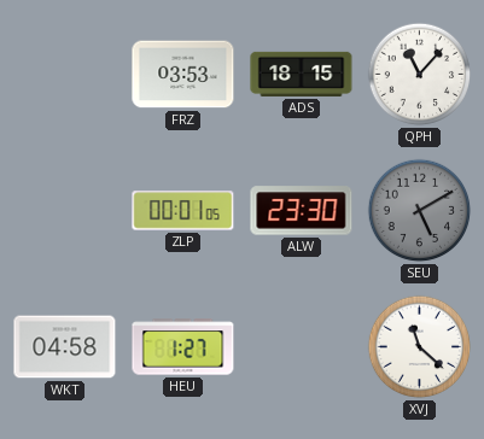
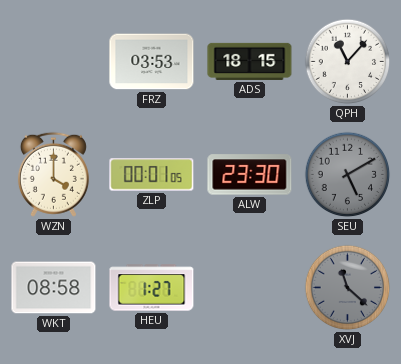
WZN: none -> 4:00 (53, 174)
WKT: 04:58 -> 08:58 (54, 288)
XVJ dial: white -> grey (348, 288)
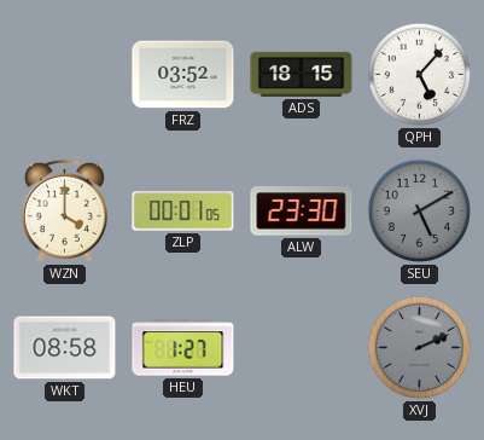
FRZ: 03:53 -> 03:52 (183, 75)
QPH: 11:07 -> 5:07 (420, 75)
XVJ: 11:22 -> 2:11 (420, 348)
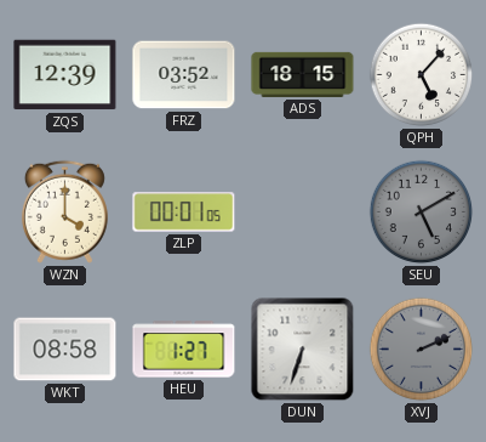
ZQS: none -> 12:39 (65, 75)
ALW: 23:30 -> none (302, 212)
DUN: none -> 6:33 (303, 350)
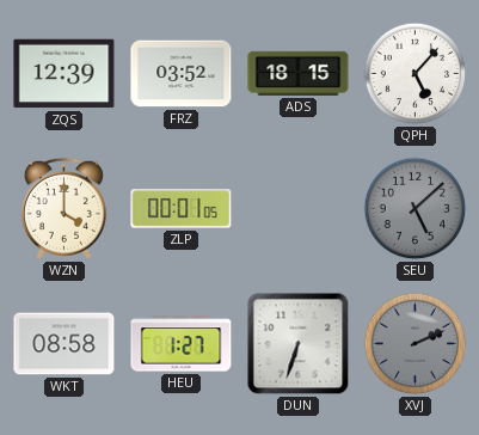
SEU: 5:10 -> 5:08 (416, 209)
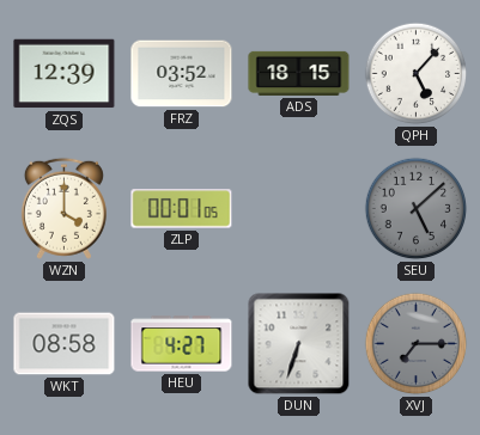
HEU: 1:27 -> 4:27 (182, 344)
XVJ: 2:11 -> 7:15 (417, 344)
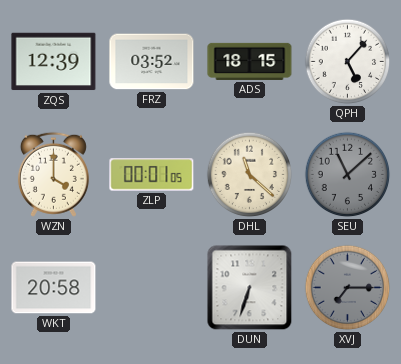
DHL: none -> 11:22 (250, 175)
SEU: 5:08 -> 11:08 (348, 175)
WKT: 08:58 -> 20:58 (54, 288)
HEU: 4:27 -> none (182, 344)
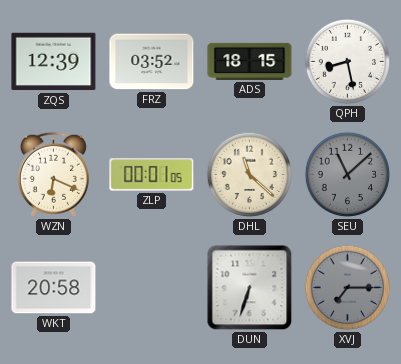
QPH: 5:07 -> 8:28 (348, 62)
WZN: 4:00 -> 6:19 (53, 174)
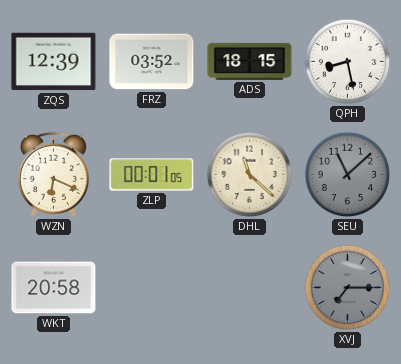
DUN: 6:33 -> none (250, 288)
